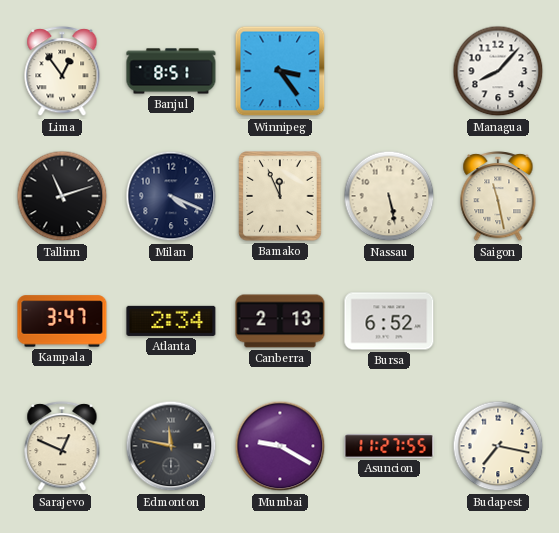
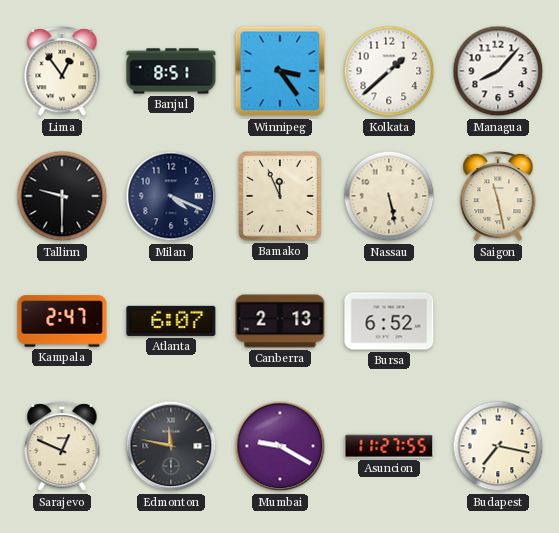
Kolkata: none -> 1:38 (389, 71)
Tallinn: 11:12 -> 9:30 (62, 196)
Kampala: 3:47 -> 2:47 (62, 321)
Atlanta: 2:34 -> 6:07 (171, 321)
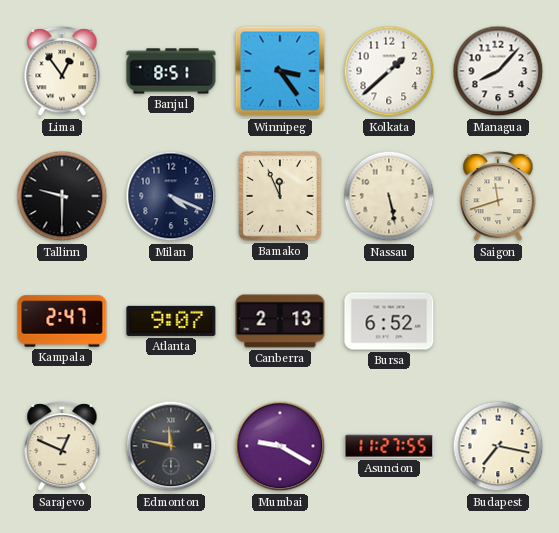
Saigon: 11:28 -> 11:42 (498, 197)
Atlanta: 6:07 -> 9:07 (171, 321)
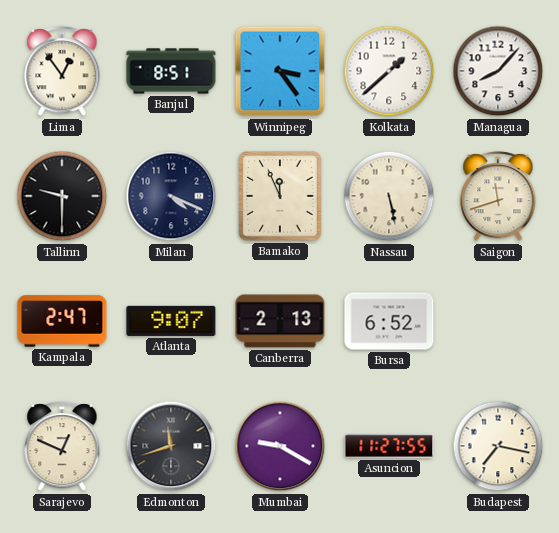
Edmonton: 11:47 -> 11:42 (171, 446)
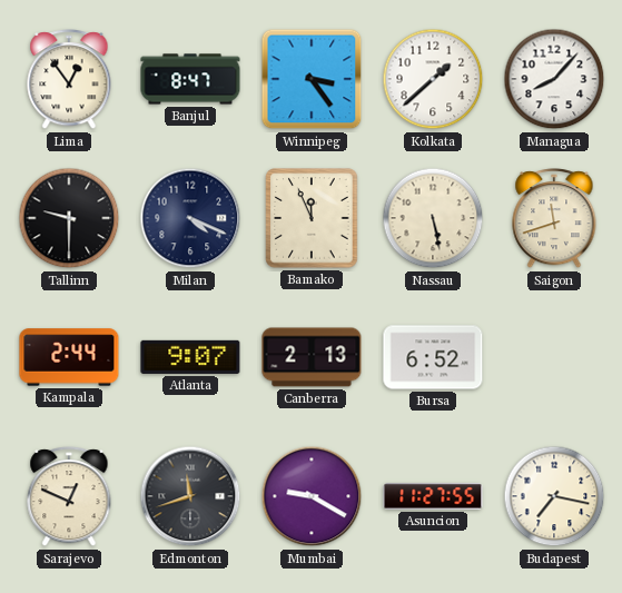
Banjul: 8:51 -> 8:47 (190, 79)
Kampala: 2:47 -> 2:44 (69, 357)
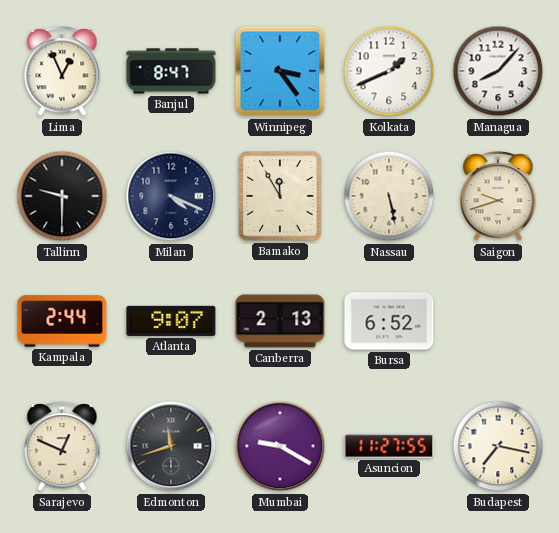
Lima: 12:54 -> 12:56 (62, 72)
Kolkata: 1:38 -> 1:41 (389, 71)
Bamako: 11:56 -> 11:55 (280, 196)
Saigon: 11:42 -> 9:42 (498, 197)
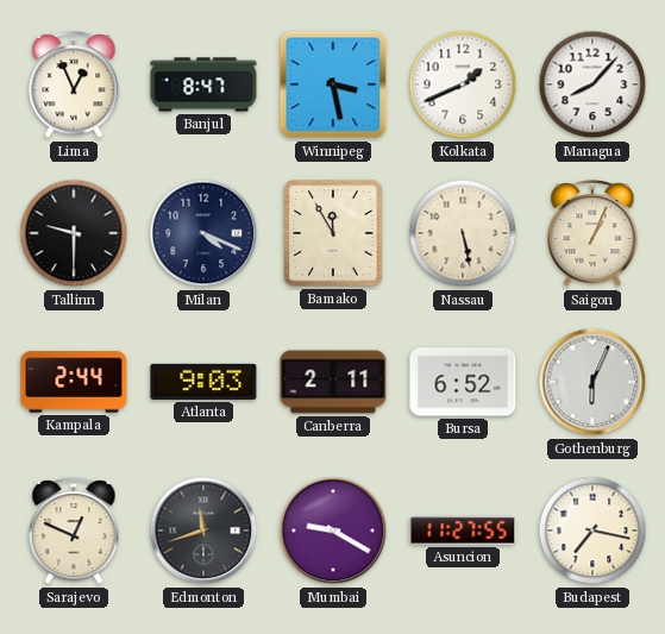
Winnipeg: 3:24 -> 3:28 (333, 84)
Saigon: 9:42 -> 1:04 (592, 234)
Atlanta: 9:07 -> 9:03 (203, 382)
Canberra: 2:13 -> 2:11 (333, 382)
Gothenburg: none -> 6:04 (592, 382)
